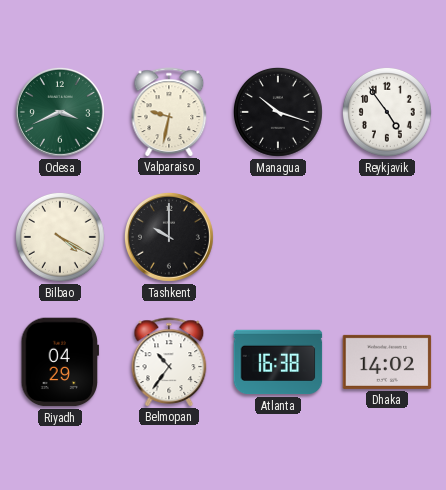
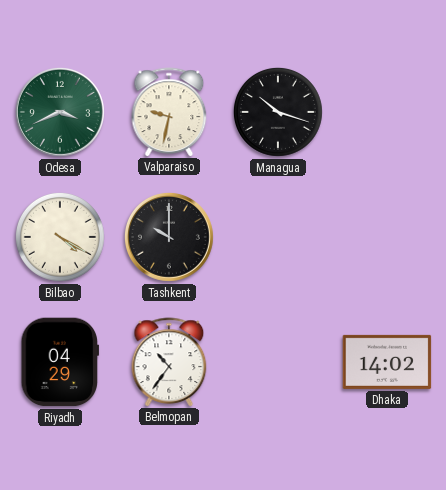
Reykjavik: 4:54 -> none (387, 112)
Atlanta: 16:38 -> none (278, 362)
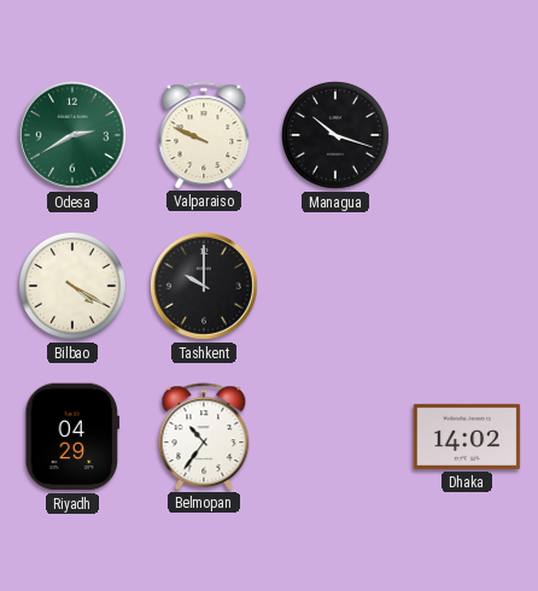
Odesa: 3:41 -> 2:40 (72, 135)
Valparaiso: 9:32 -> 9:49 (204, 135)
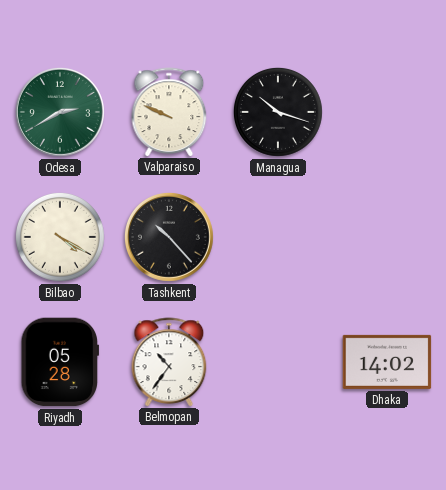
Tashkent: 10:00 -> 10:23 (169, 237)
Riyadh: 04:29 -> 05:28 (60, 362)
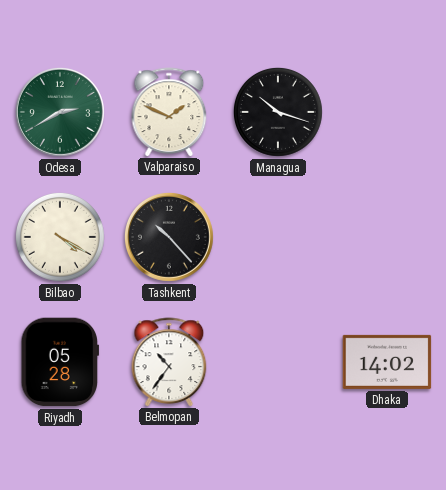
Valparaiso: 9:49 -> 1:49 (169, 112)
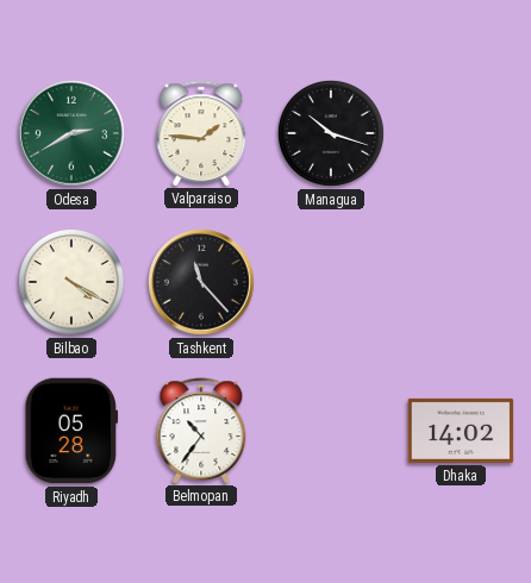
Valparaiso: 1:49 -> 1:46 (201, 133)
Tashkent: 10:23 -> 11:23 (201, 282)
